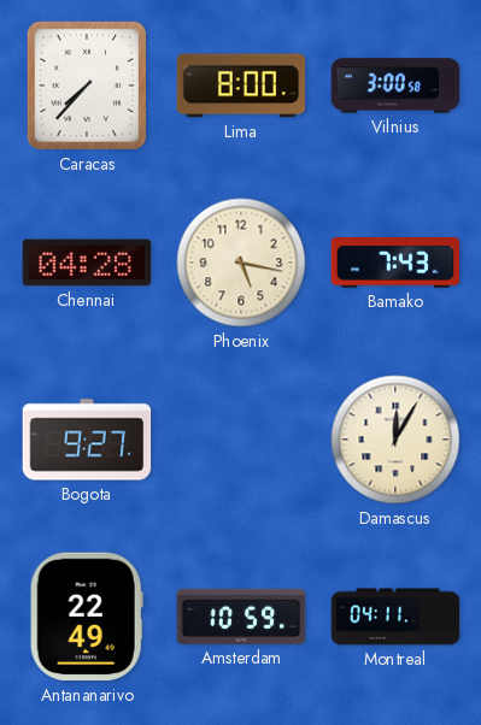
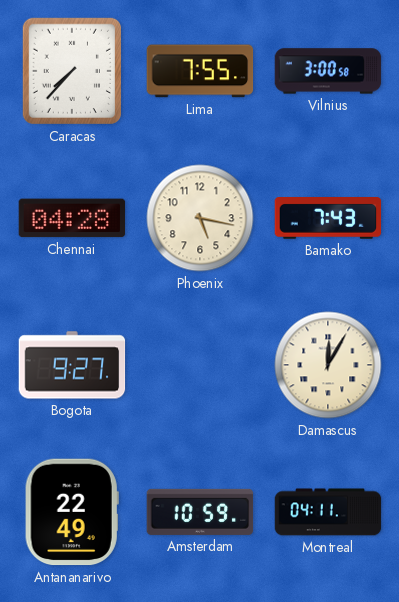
Lima: 8:00 -> 7:55 (200, 71)
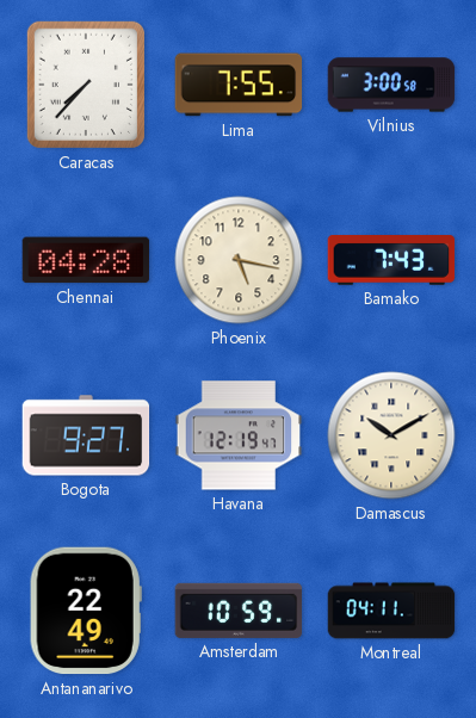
Havana: none -> 12:19 (239, 435)
Damascus: 12:05 -> 10:10 (391, 435)
